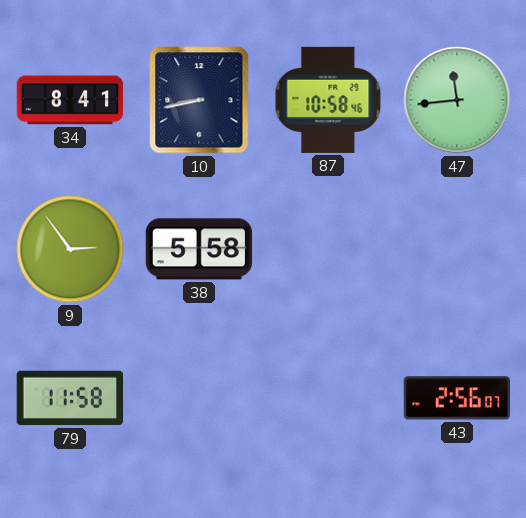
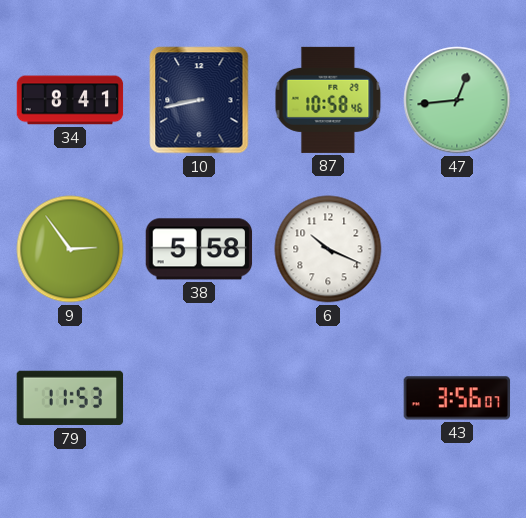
47: 11:44 -> 12:44 (457, 100)
6: none -> 10:19 (328, 249)
79: 11:58 -> 11:53 (70, 398)
43: 2:56 -> 3:56 (457, 398)
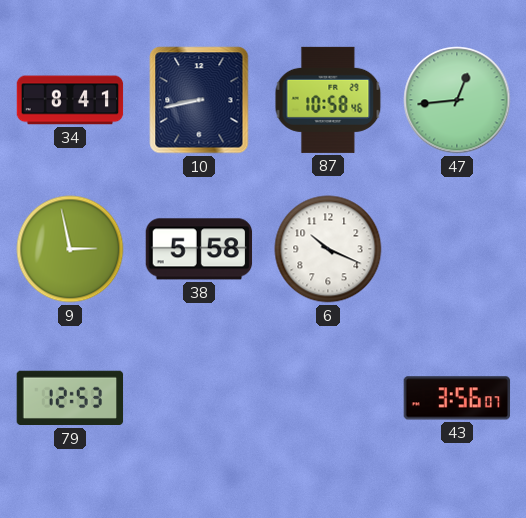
9: 2:54 -> 2:58 (70, 249)
79: 11:53 -> 12:53 (70, 398)
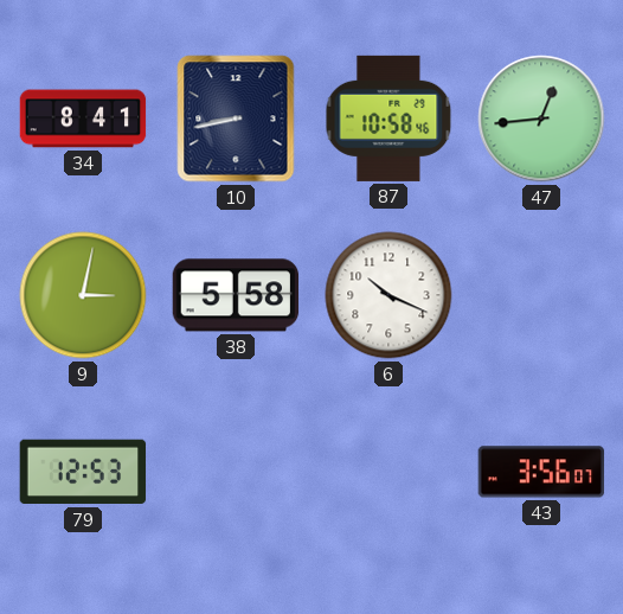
9: 2:58 -> 3:02 (83, 295)
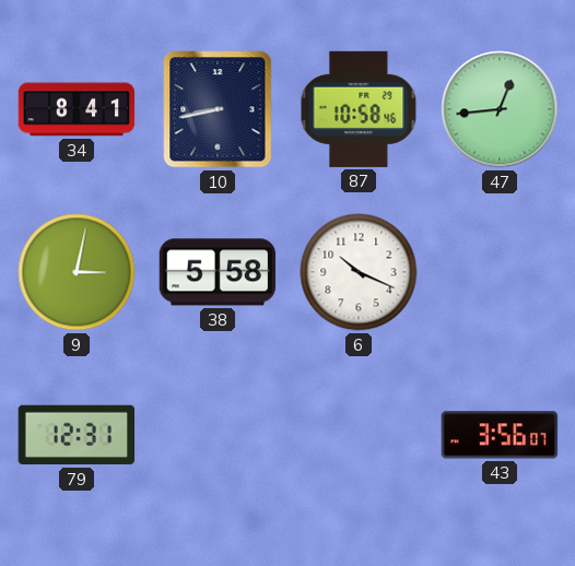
79: 12:53 -> 12:31 (77, 435)
